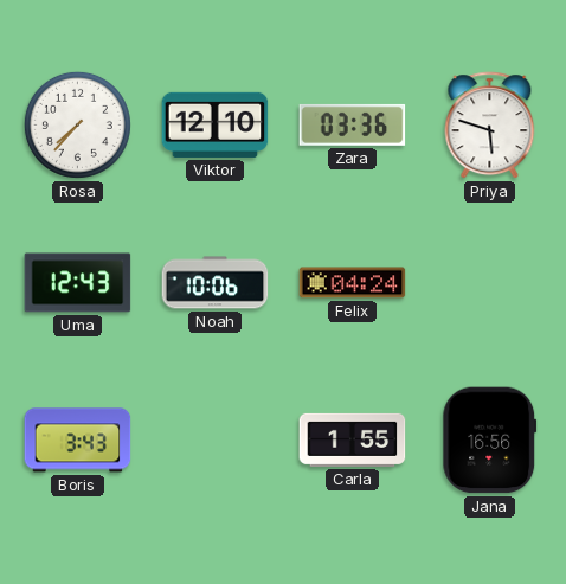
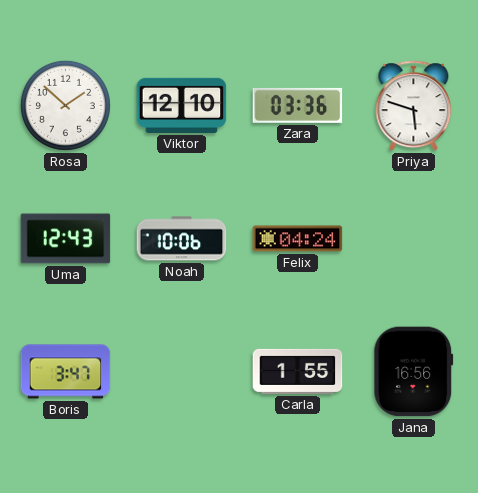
Rosa: 7:37 -> 1:52 (65, 105)
Boris: 3:43 -> 3:47 (66, 372)
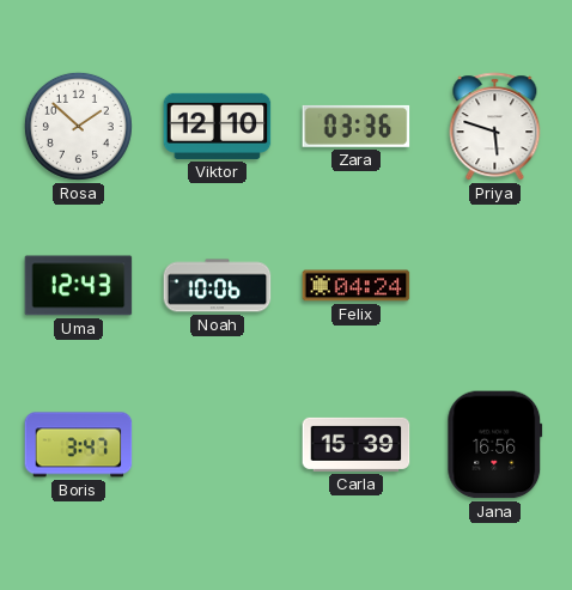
Carla: 1:55 -> 15:39 (357, 444)
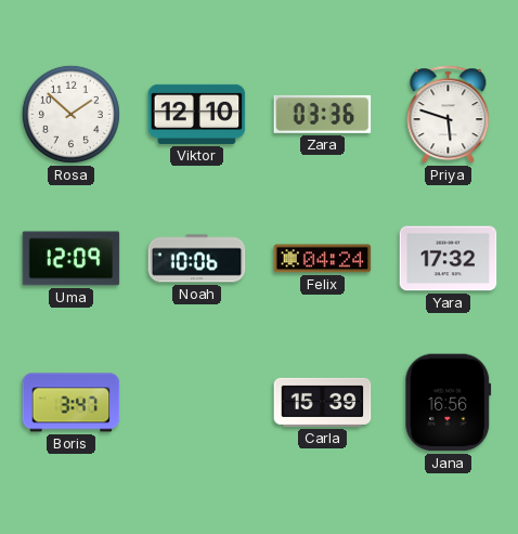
Uma: 12:43 -> 12:09 (72, 259)
Yara: none -> 17:32 (449, 259)
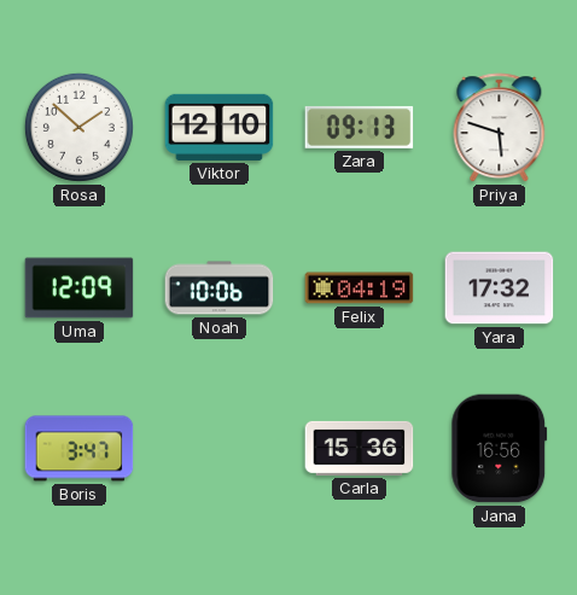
Zara: 03:36 -> 09:13 (360, 127)
Felix: 04:24 -> 04:19 (360, 288)
Carla: 15:39 -> 15:36 (360, 448)
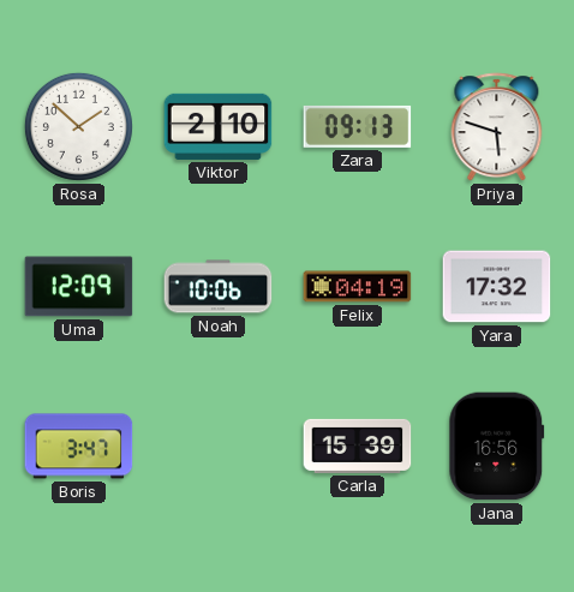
Viktor: 12:10 -> 2:10 (219, 126)
Carla: 15:36 -> 15:39 (358, 446)
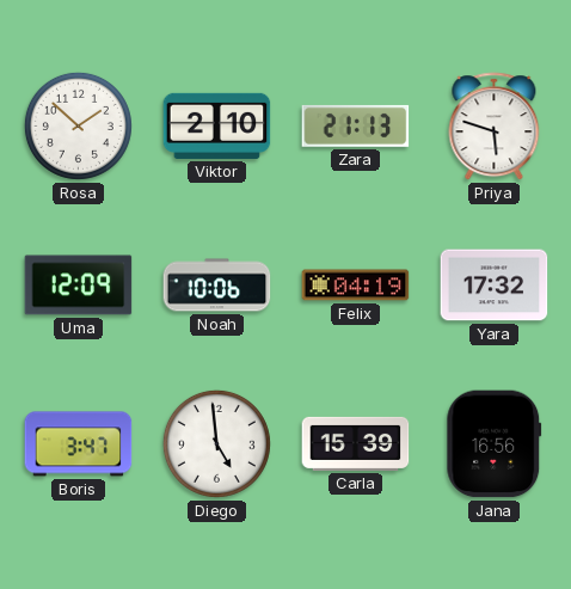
Zara: 09:13 -> 21:13 (356, 125)
Diego: none -> 4:59 (216, 443)
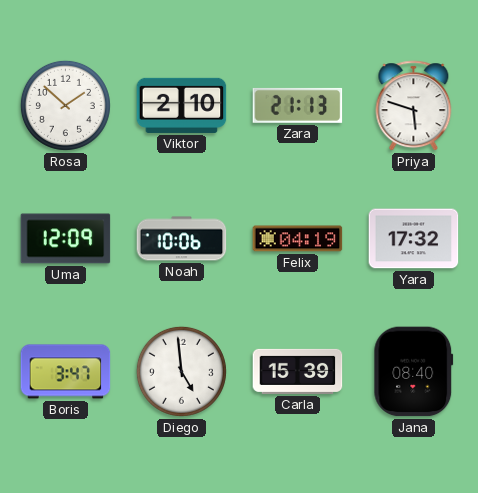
Jana: 16:56 -> 08:40 (414, 372)
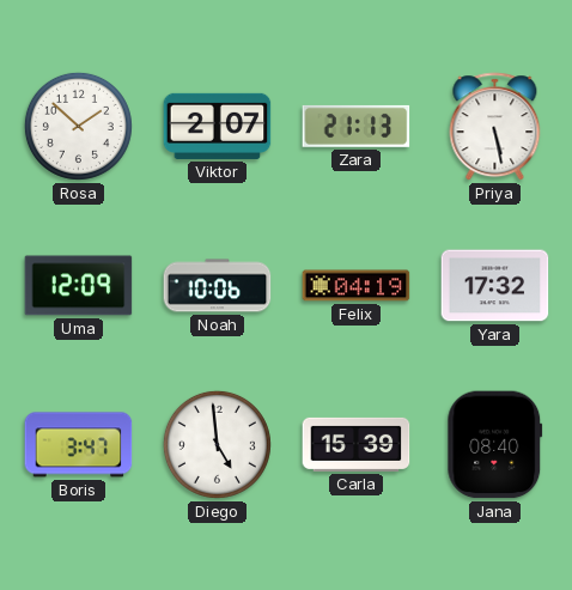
Viktor: 2:10 -> 2:07 (218, 126)
Priya: 5:48 -> 5:28 (495, 127)
